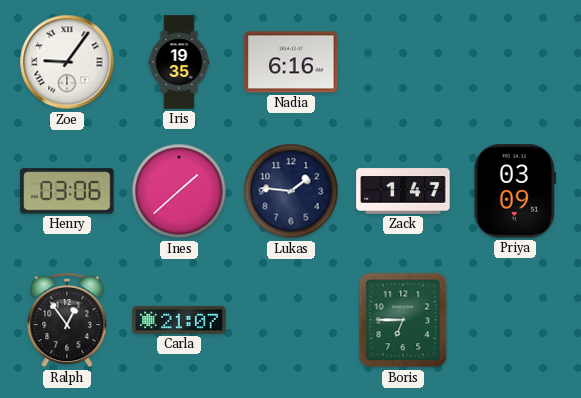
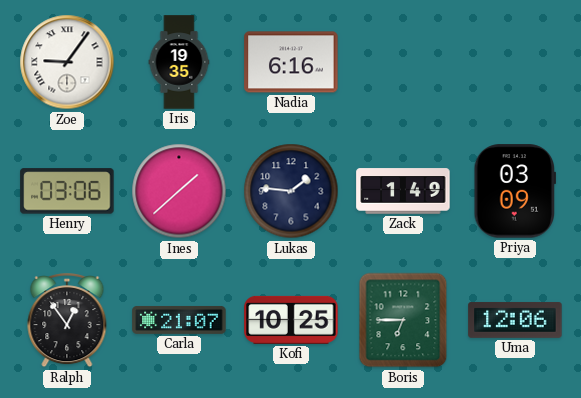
Zack: 1:47 -> 1:49 (403, 191)
Kofi: none -> 10:25 (291, 320)
Uma: none -> 12:06 (515, 320)
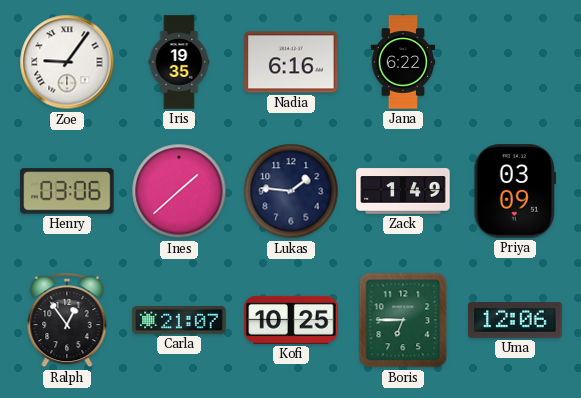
Jana: none -> 6:22 (403, 62)
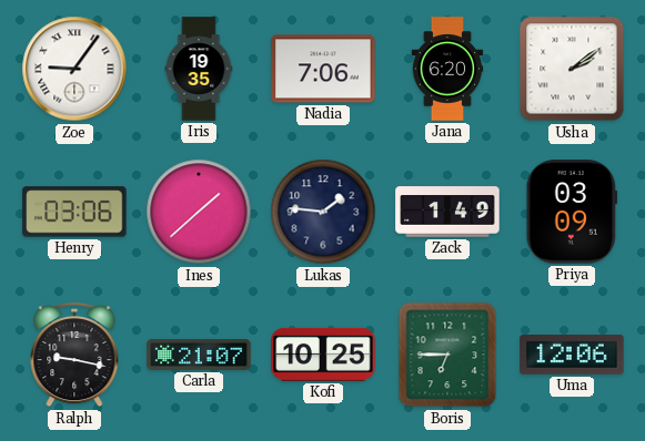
Nadia: 6:16 -> 7:06 (323, 69)
Jana: 6:22 -> 6:20 (447, 69)
Usha: none -> 2:09 (572, 69)
Ralph: 12:54 -> 9:17 (74, 356)
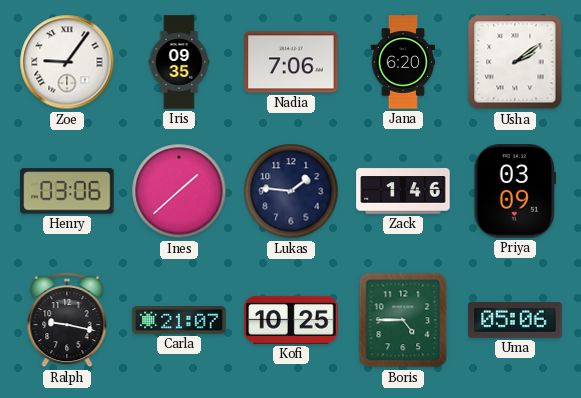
Iris: 19:35 -> 09:35 (179, 62)
Zack: 1:49 -> 1:46 (403, 191)
Boris: 6:45 -> 4:45 (403, 320)
Uma: 12:06 -> 05:06 (515, 320)
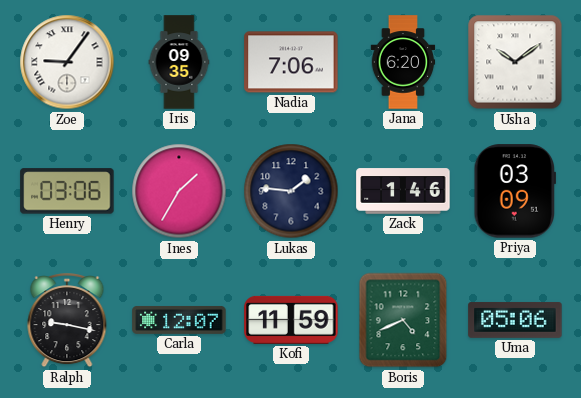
Usha: 2:09 -> 10:09 (515, 62)
Ines: 1:38 -> 1:35 (179, 191)
Carla: 21:07 -> 12:07 (179, 320)
Kofi: 10:25 -> 11:59 (291, 320)
Boris: 4:45 -> 4:41 (403, 320)
